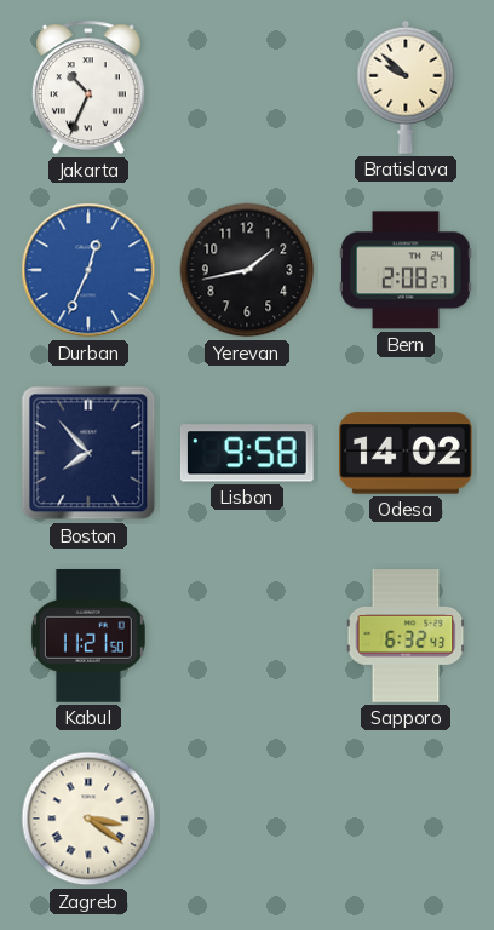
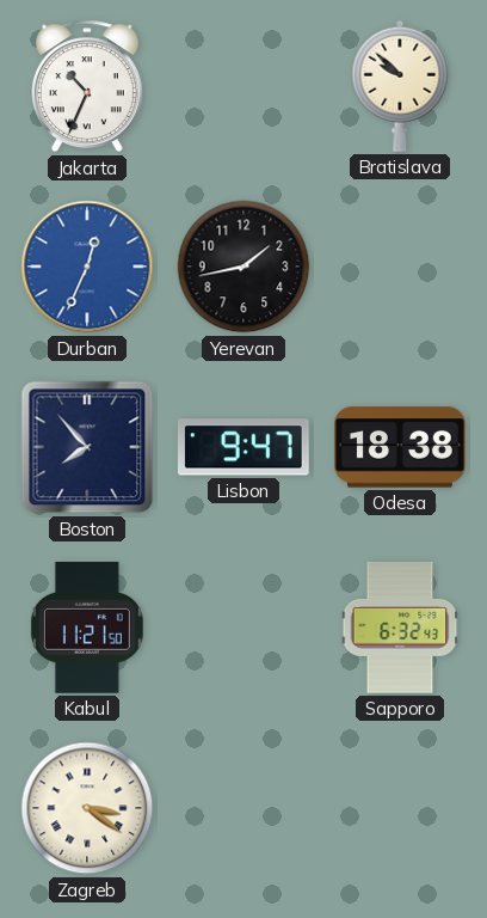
Bern: 2:08 -> none (407, 270)
Lisbon: 9:58 -> 9:47 (243, 447)
Odesa: 14:02 -> 18:38 (401, 447)
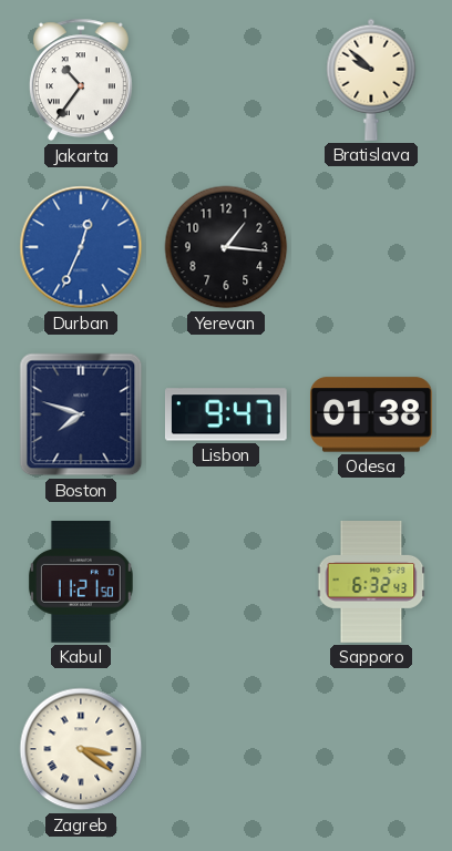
Jakarta: 10:34 -> 10:36 (81, 80)
Yerevan: 1:43 -> 1:16 (226, 247)
Boston: 7:53 -> 7:48 (81, 414)
Odesa: 18:38 -> 01:38 (372, 414)
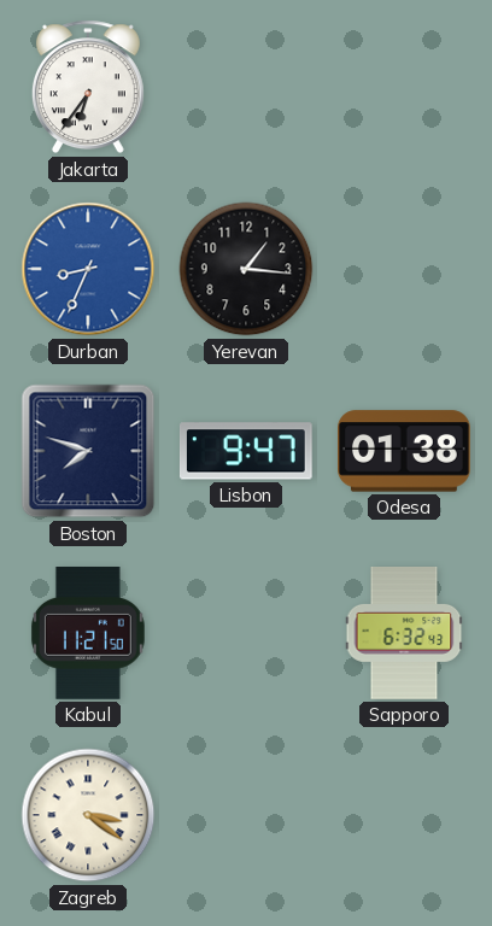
Jakarta: 10:36 -> 6:36 (88, 87)
Bratislava: 9:52 -> none (371, 80)
Durban: 12:34 -> 8:34 (88, 269)
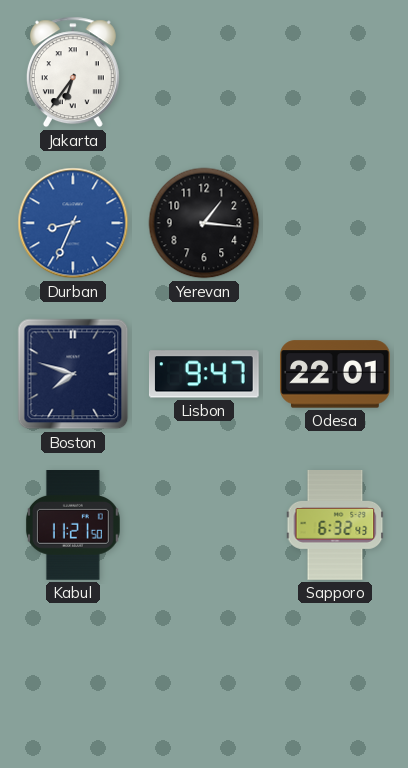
Odesa: 01:38 -> 22:01 (336, 374)
Zagreb: 3:21 -> none (88, 815)
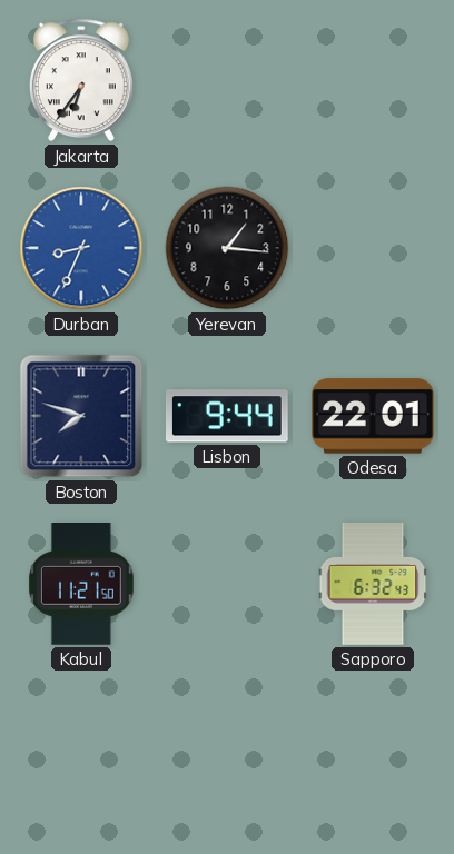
Lisbon: 9:47 -> 9:44 (227, 416)
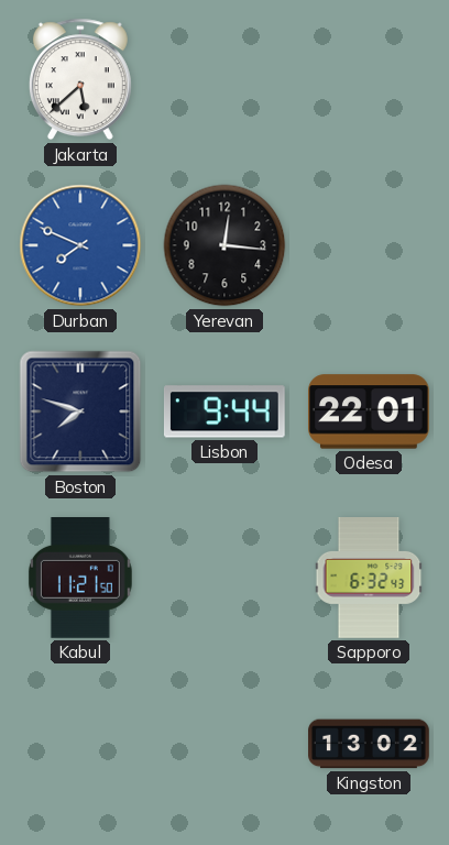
Jakarta: 6:36 -> 5:38 (80, 79)
Durban: 8:34 -> 7:49 (80, 245)
Yerevan: 1:16 -> 12:16 (225, 245)
Kingston: none -> 13:02 (369, 744)
